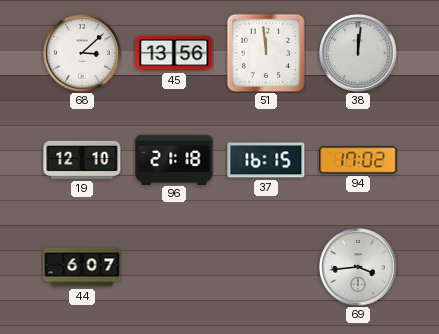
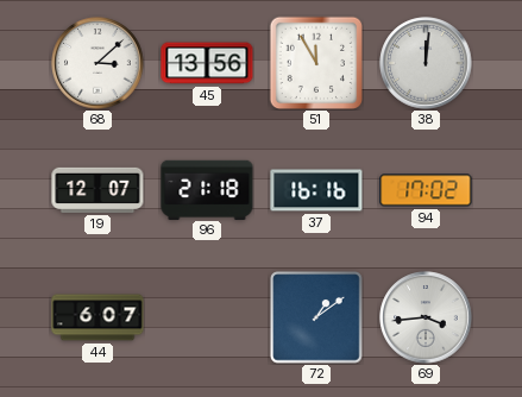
51: 11:59 -> 11:55 (315, 62)
19: 12:10 -> 12:07 (98, 190)
37: 16:15 -> 16:16 (316, 190)
72: none -> 1:09 (316, 317)
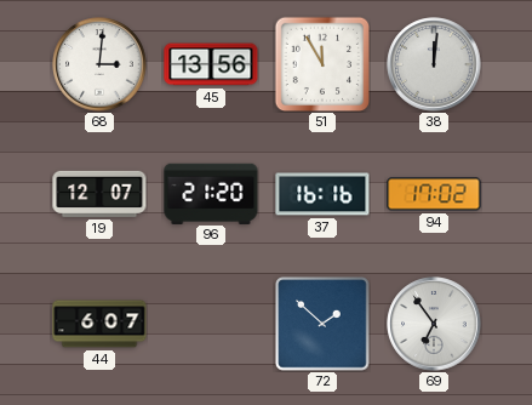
68: 3:08 -> 3:01 (99, 64)
96: 21:18 -> 21:20 (211, 193)
72: 1:09 -> 1:52 (322, 324)
69: 3:44 -> 6:54 (434, 324)
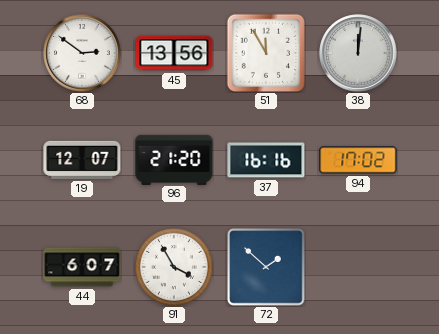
68: 3:01 -> 2:51 (82, 53)
91: none -> 3:55 (174, 267)
69: 6:54 -> none (434, 324)
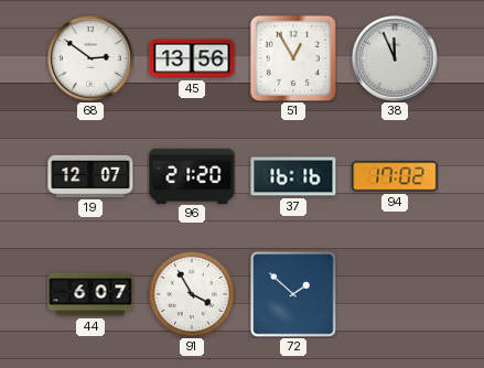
51: 11:55 -> 12:55 (292, 57)
38: 12:01 -> 11:56 (395, 58)
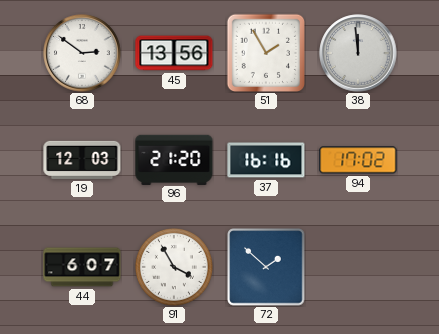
51: 12:55 -> 1:55 (265, 52)
38: 11:56 -> 11:59 (358, 53)
19: 12:07 -> 12:03 (82, 160)
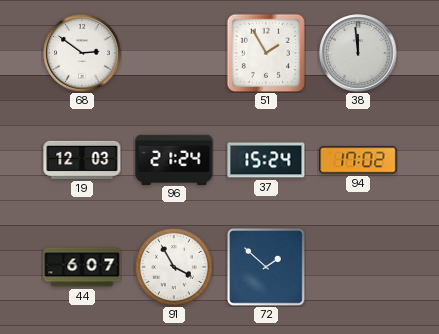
45: 13:56 -> none (174, 53)
96: 21:20 -> 21:24 (174, 159)
37: 16:16 -> 15:24 (266, 160)
